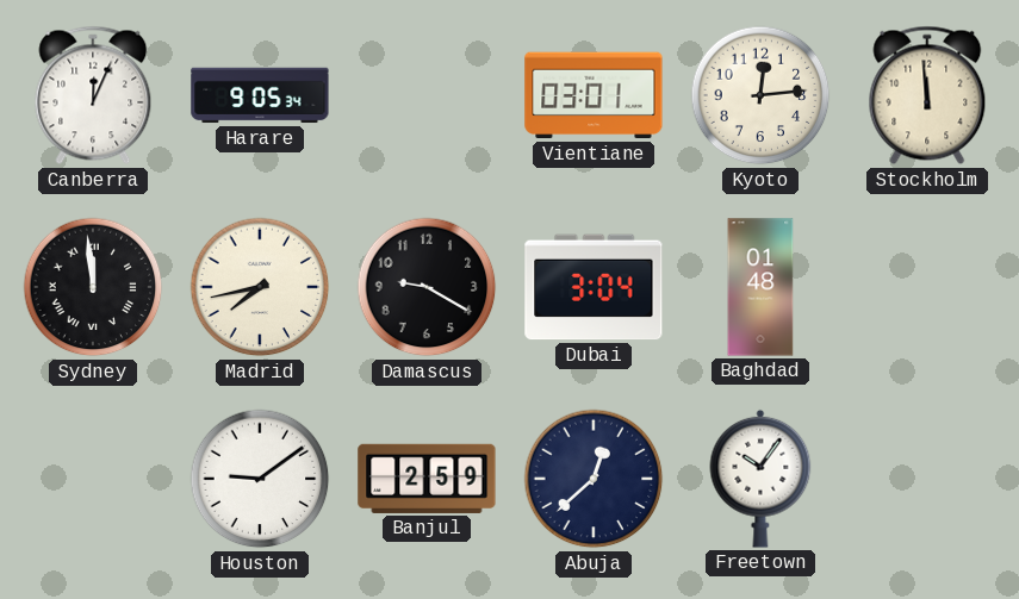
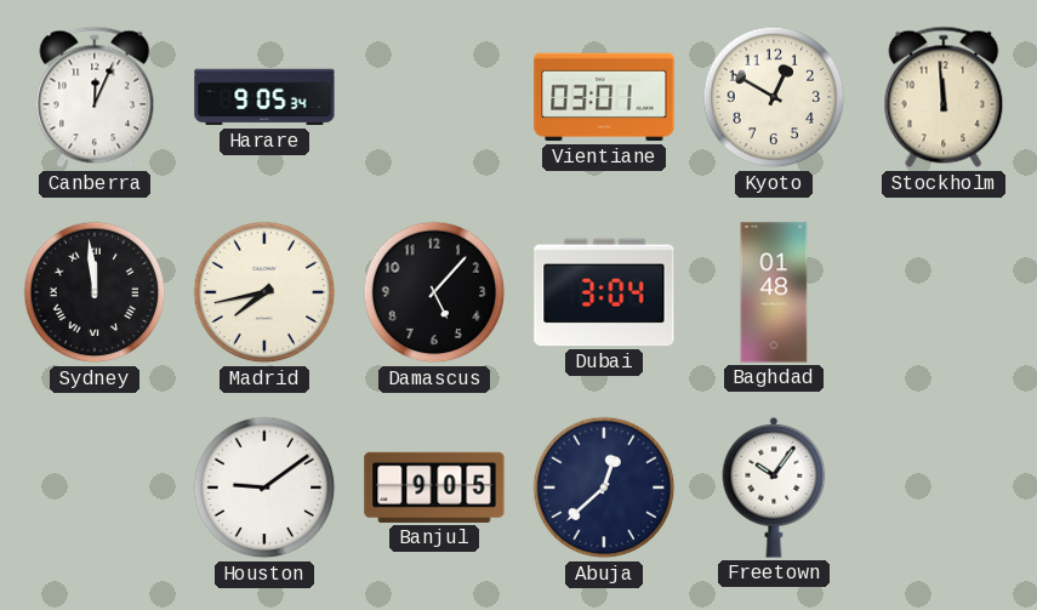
Kyoto: 12:14 -> 12:50 (774, 97)
Damascus: 9:20 -> 5:07 (434, 292)
Banjul: 2:59 -> 9:05 (434, 488)
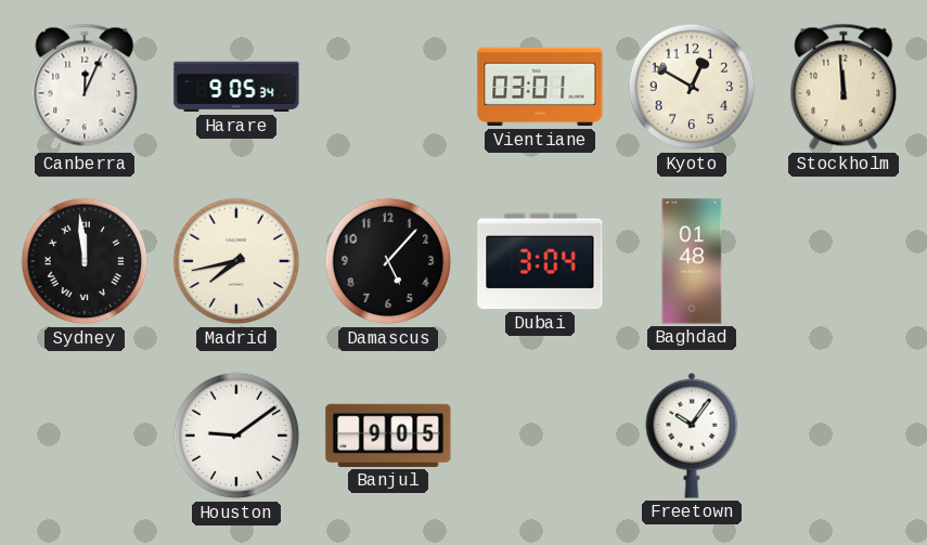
Abuja: 12:38 -> none (604, 488)
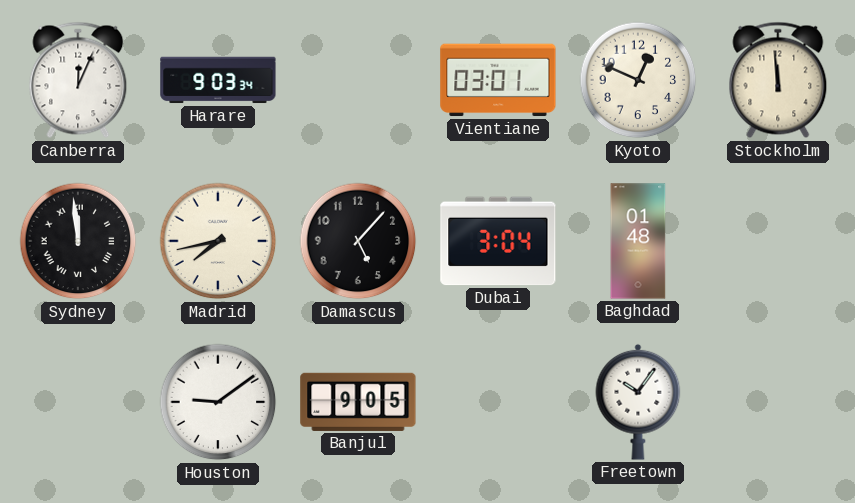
Harare: 9:05 -> 9:03 (218, 80)
Kyoto: 12:50 -> 12:49 (638, 80)
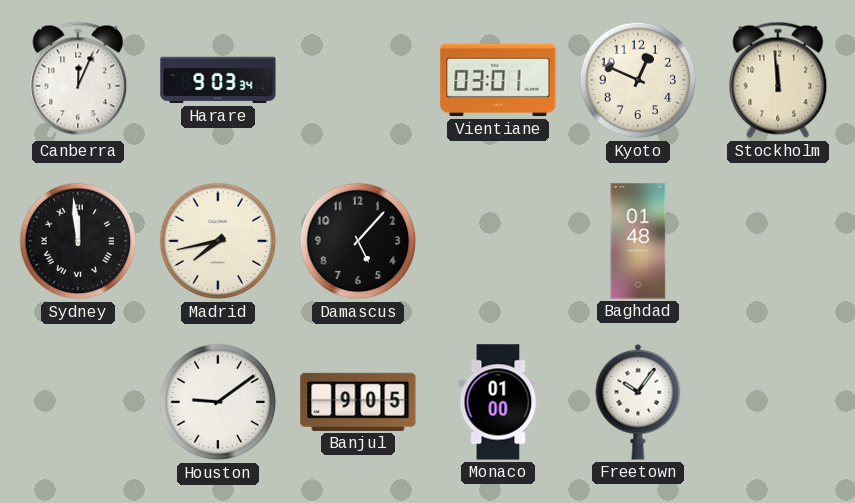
Dubai: 3:04 -> none (498, 241)
Monaco: none -> 01:00 (498, 402)
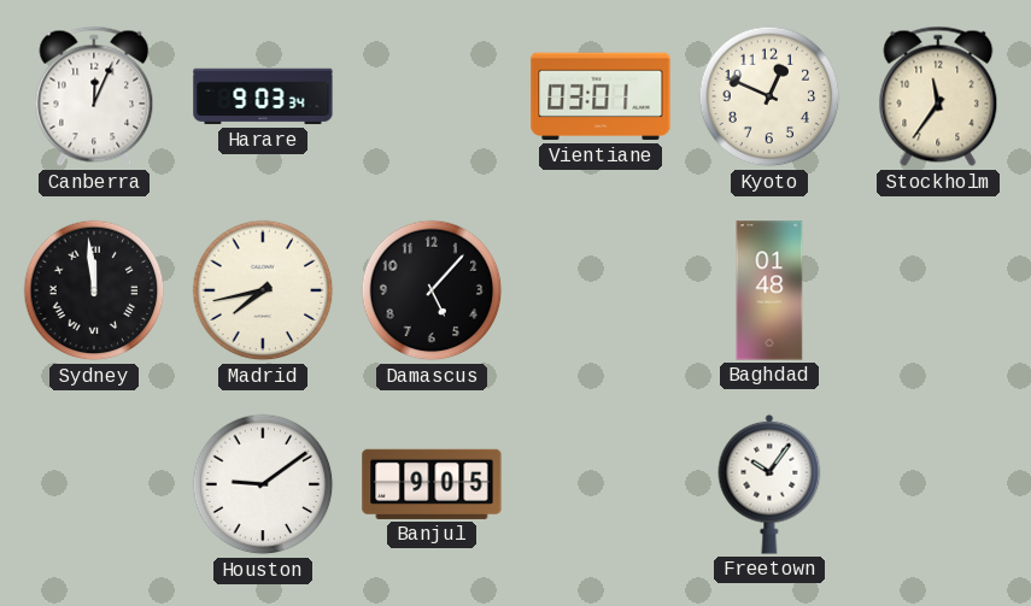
Stockholm: 11:59 -> 11:36 (938, 96)
Monaco: 01:00 -> none (498, 402)
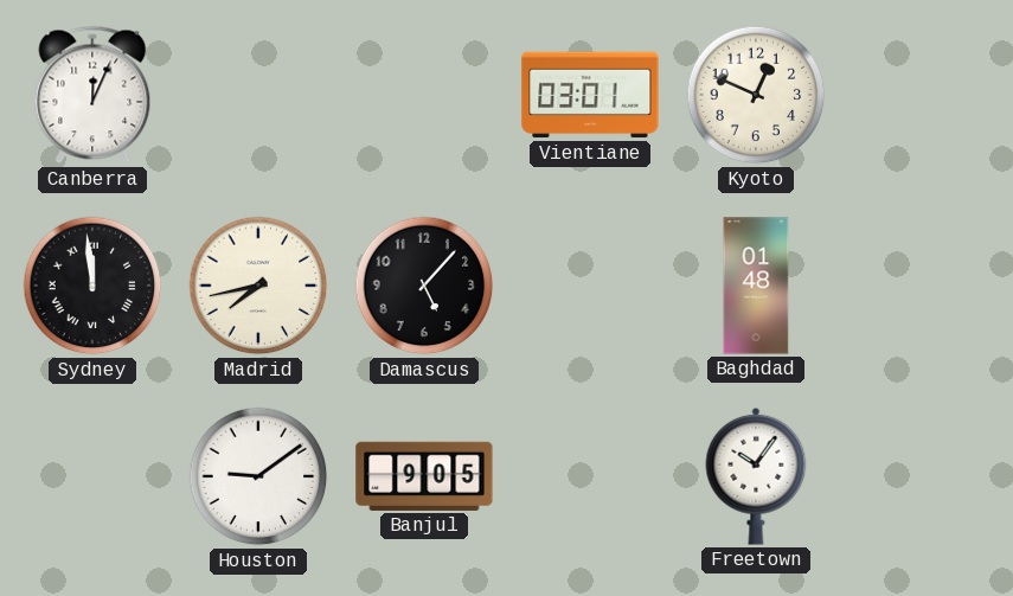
Harare: 9:03 -> none (263, 96)
Stockholm: 11:36 -> none (938, 96)
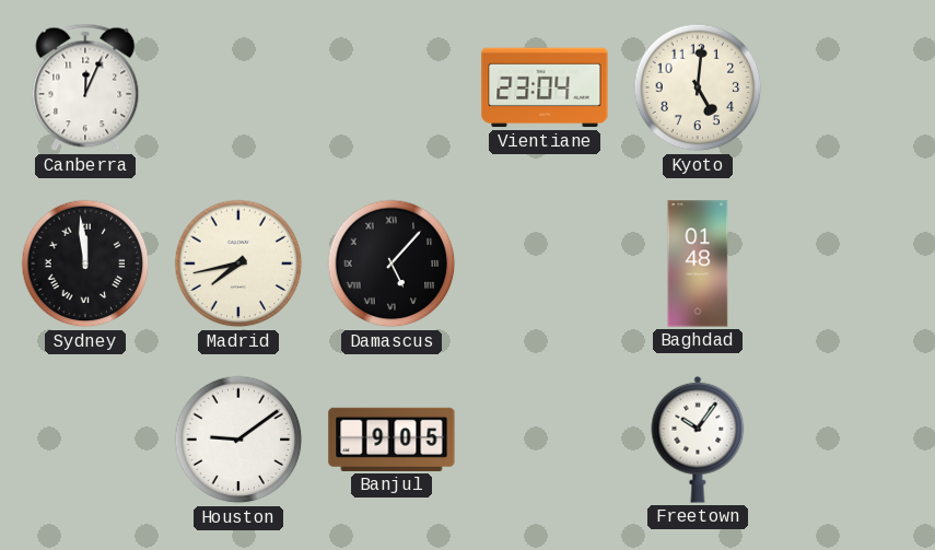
Vientiane: 03:01 -> 23:04 (545, 87)
Kyoto: 12:49 -> 5:01 (698, 87)
Damascus numerals: Arabic -> Roman (391, 264)
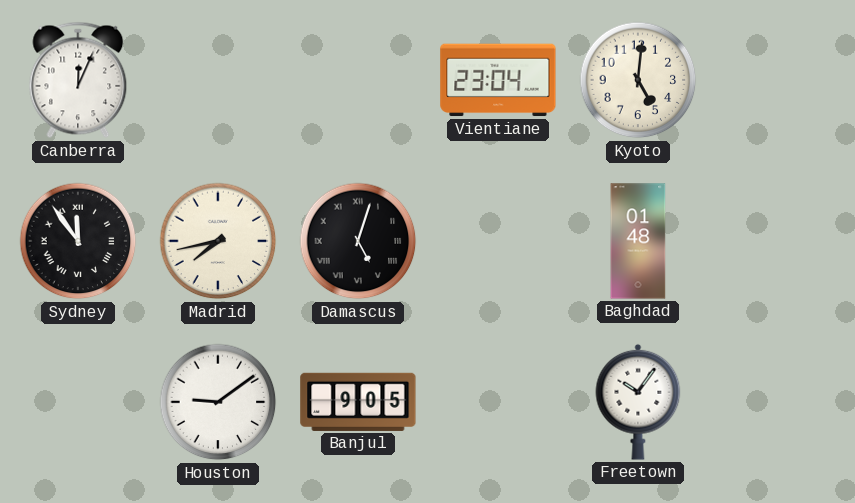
Sydney: 11:59 -> 11:54 (78, 241)
Damascus: 5:07 -> 5:03 (358, 241)
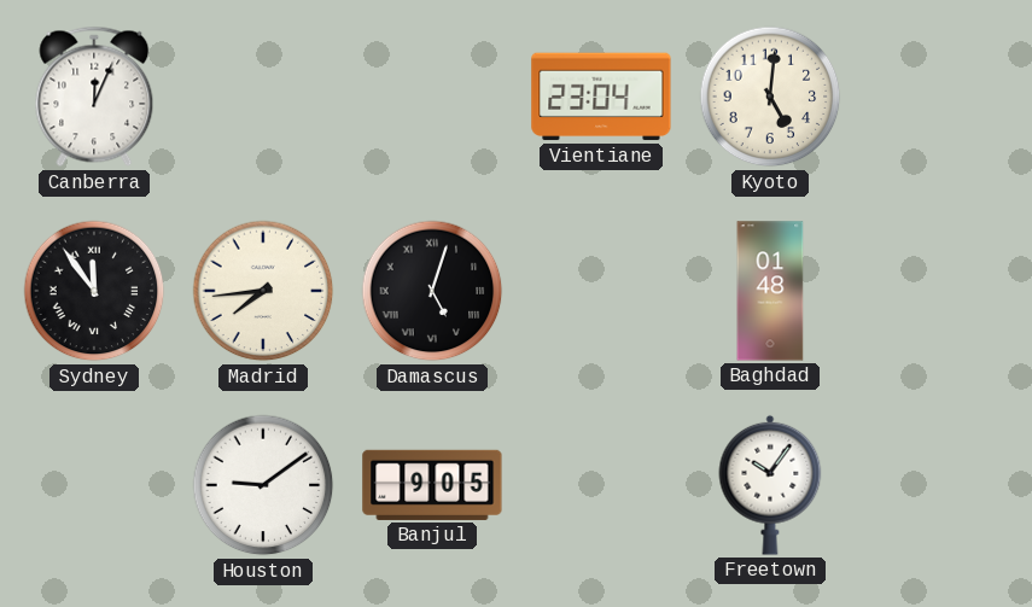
Madrid: 7:43 -> 7:44 (263, 291)
